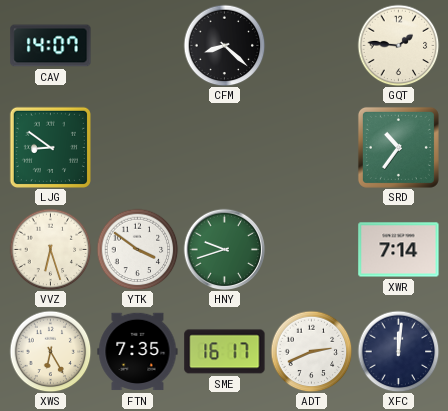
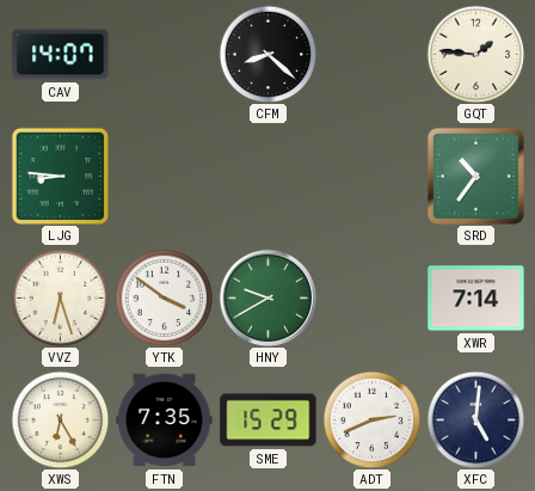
LJG: 8:51 -> 8:46 (60, 176)
HNY: 9:42 -> 9:40 (267, 297)
SME: 16:17 -> 15:29 (269, 421)
XFC: 12:01 -> 5:01 (475, 419)
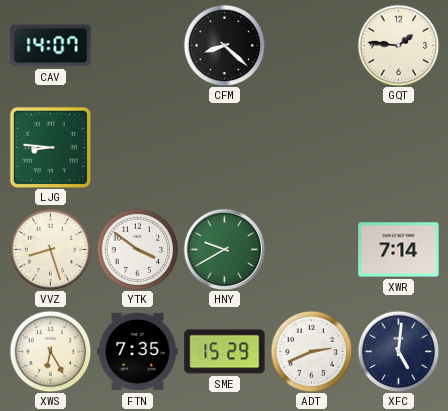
SRD: 10:36 -> none (475, 176)
VVZ: 6:27 -> 8:27 (50, 249)
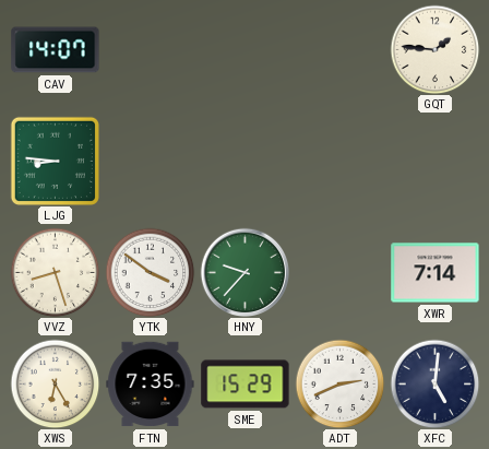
CFM: 8:22 -> none (224, 45)
HNY: 9:40 -> 9:37 (244, 272)
